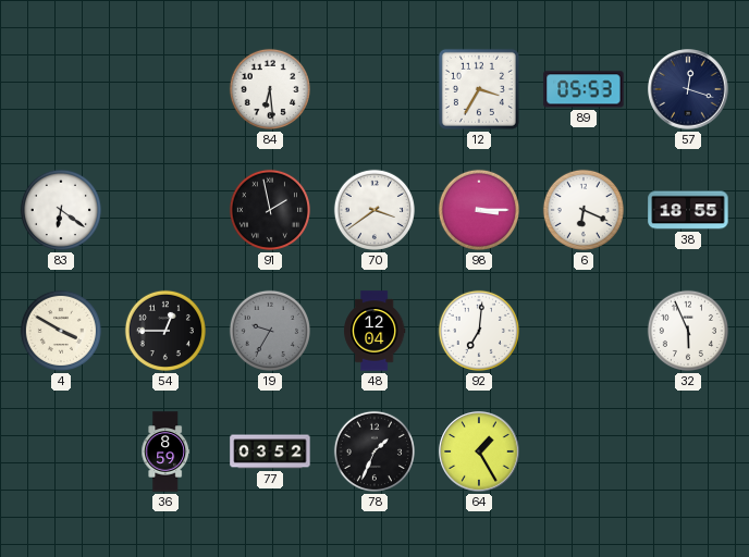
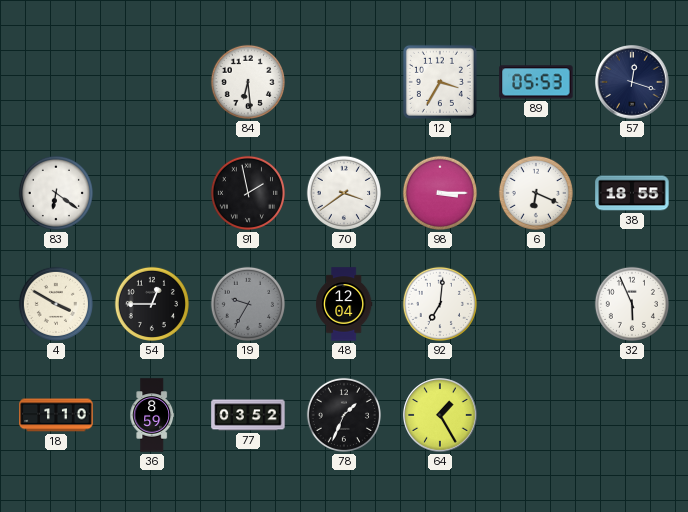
18: none -> 1:10 (56, 415)
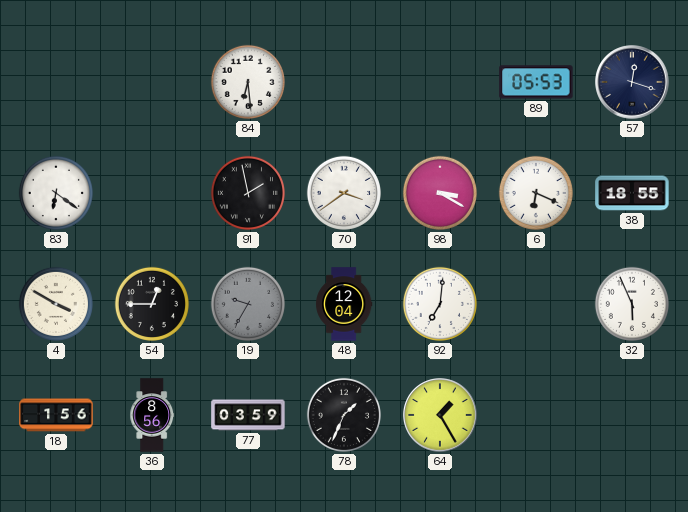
12: 3:35 -> none (440, 82)
98: 3:15 -> 3:20 (440, 193)
18: 1:10 -> 1:56 (56, 415)
36: 8:59 -> 8:56 (152, 415)
77: 03:52 -> 03:59 (248, 415)
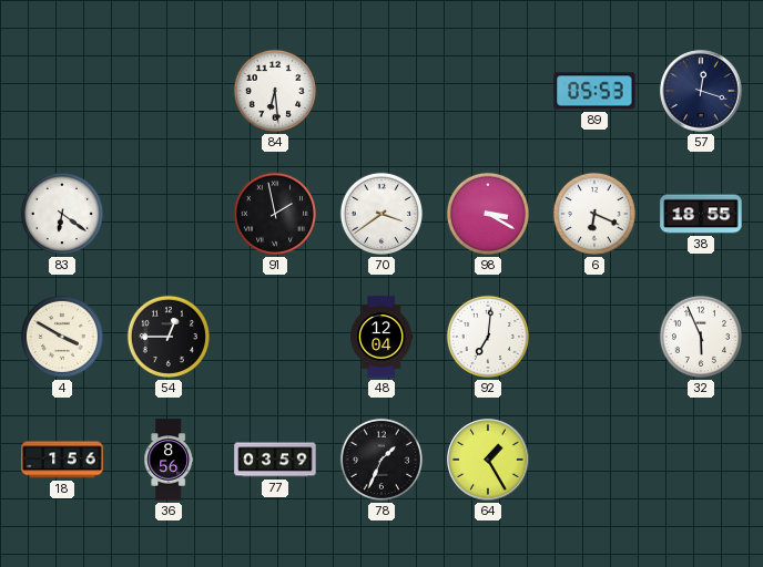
19: 9:35 -> none (248, 304)
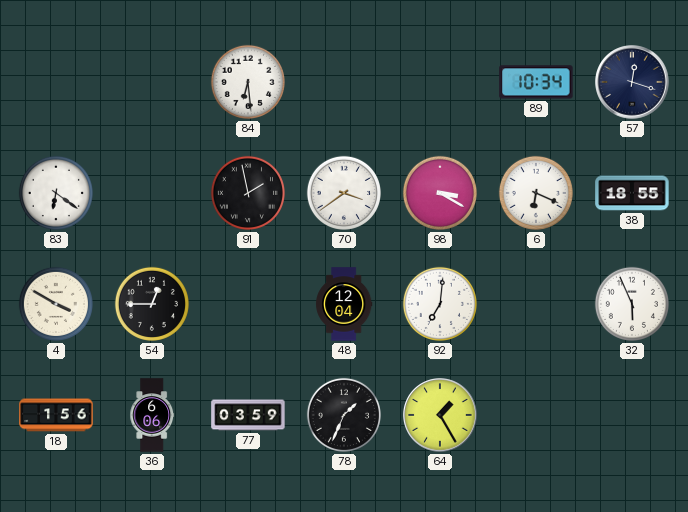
89: 05:53 -> 10:34 (536, 82)
36: 8:56 -> 6:06 (152, 415)
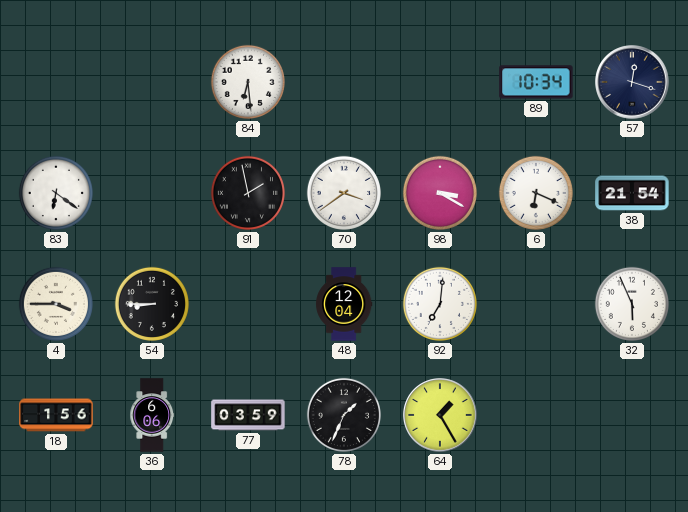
38: 18:55 -> 21:54 (632, 193)
4: 3:50 -> 3:45 (56, 304)
54: 12:45 -> 8:45 (152, 304)
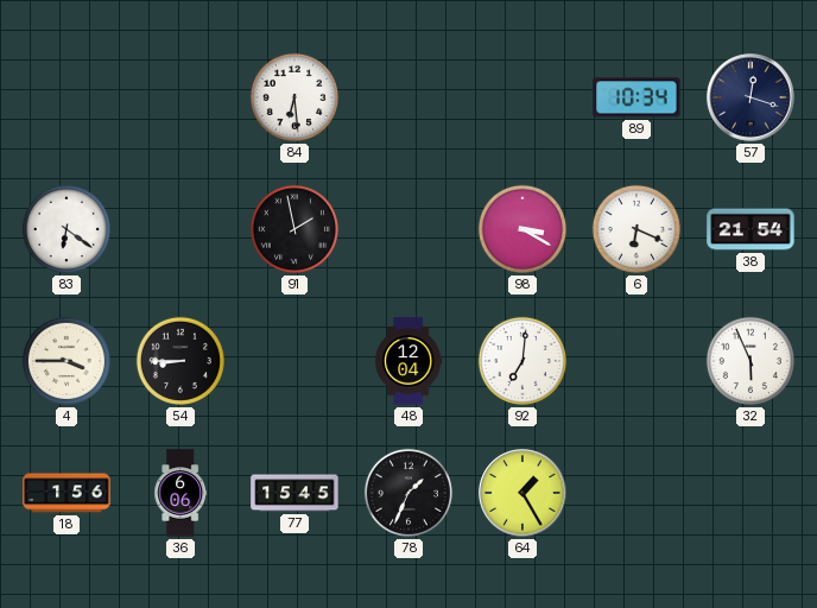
70: 3:39 -> none (344, 193)
77: 03:59 -> 15:45 (294, 493)
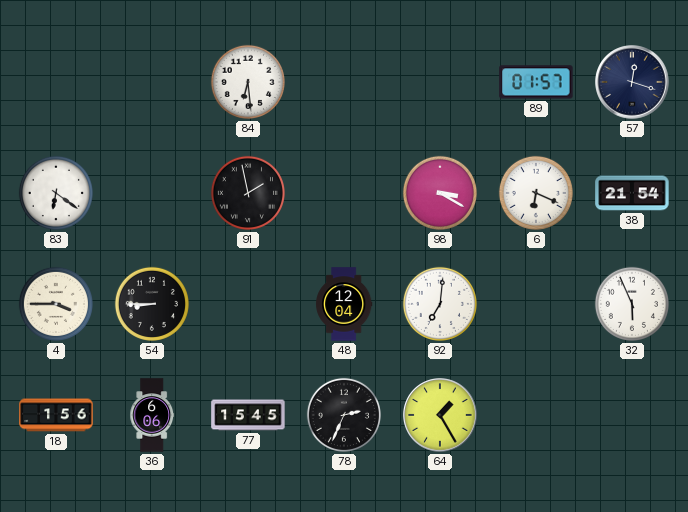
89: 10:34 -> 01:57 (536, 82)
78: 1:34 -> 2:34 (344, 415)
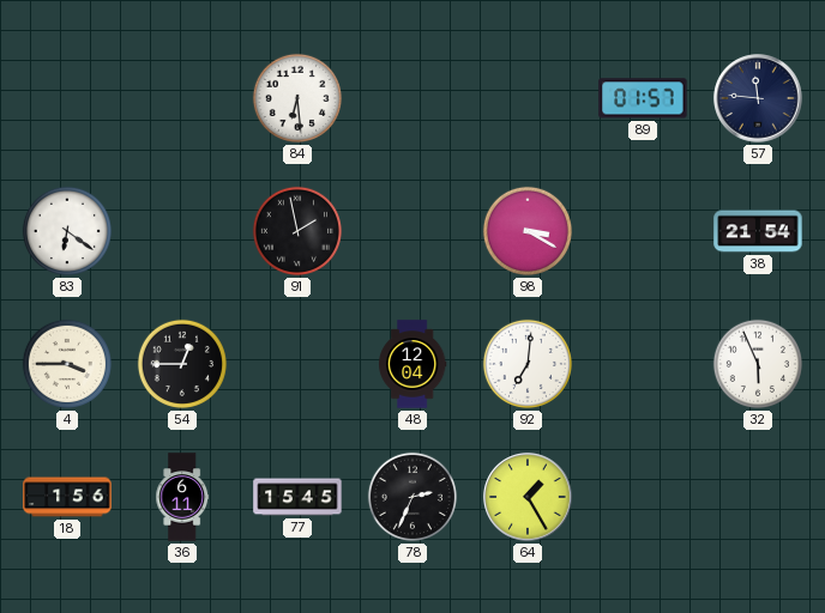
57: 12:18 -> 11:46 (758, 98)
6: 6:19 -> none (536, 193)
54: 8:45 -> 12:45 (182, 364)
36: 6:06 -> 6:11 (182, 497)
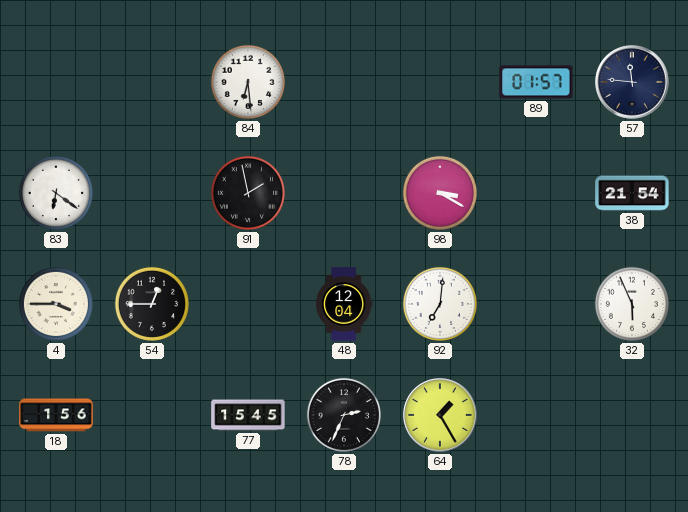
36: 6:11 -> none (182, 497)
